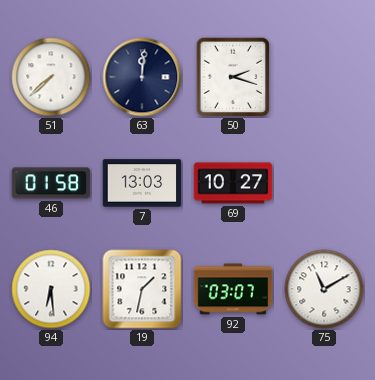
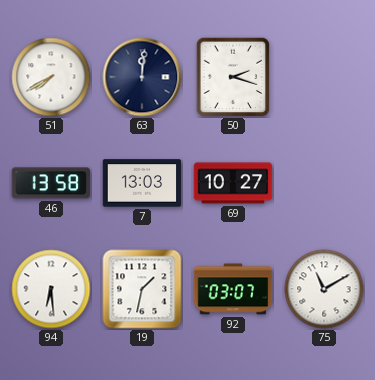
51: 7:38 -> 7:40 (51, 77)
46: 01:58 -> 13:58 (51, 183)
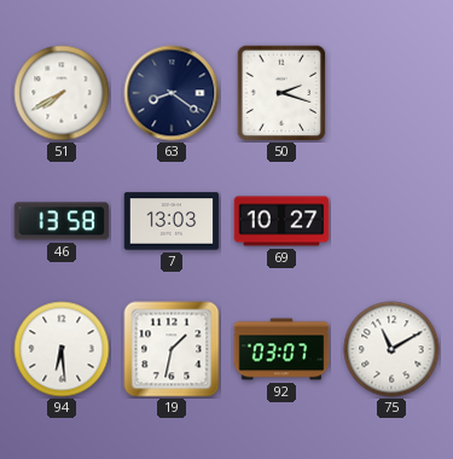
63: 12:01 -> 8:21 (172, 93)
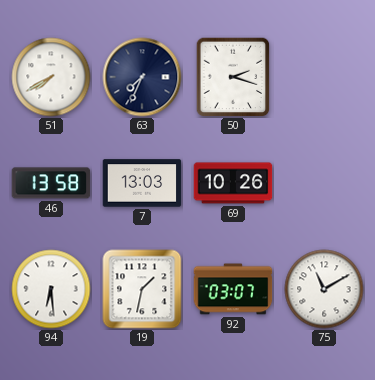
63: 8:21 -> 7:34 (142, 77)
69: 10:27 -> 10:26 (233, 183)
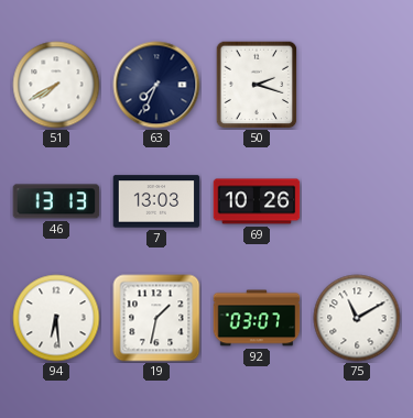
46: 13:58 -> 13:13 (56, 201)
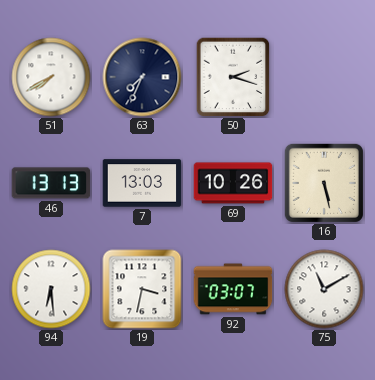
16: none -> 5:28 (324, 183)
19: 1:32 -> 3:32 (142, 289)
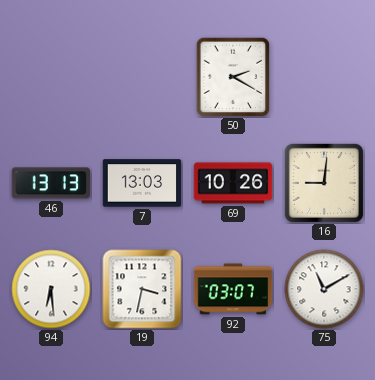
51: 7:40 -> none (51, 77)
63: 7:34 -> none (142, 77)
50: 2:18 -> 2:20 (233, 77)
16: 5:28 -> 9:01 (324, 183)
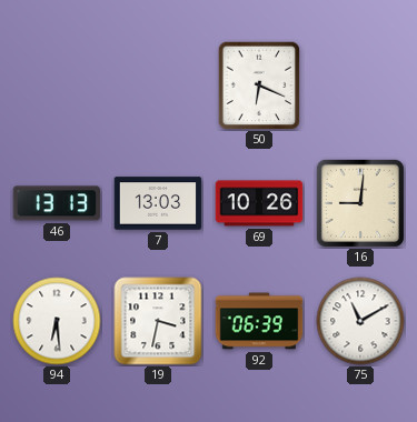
50: 2:20 -> 6:19 (259, 86)
92: 03:07 -> 06:39 (259, 321)
